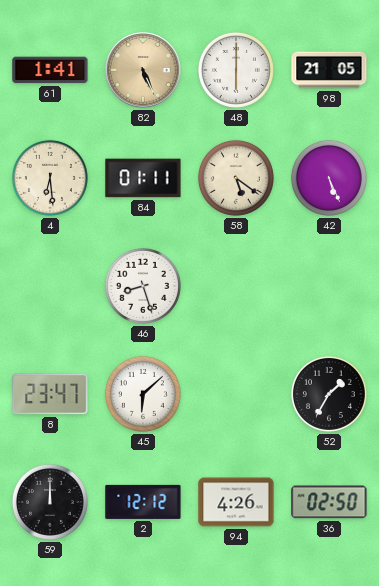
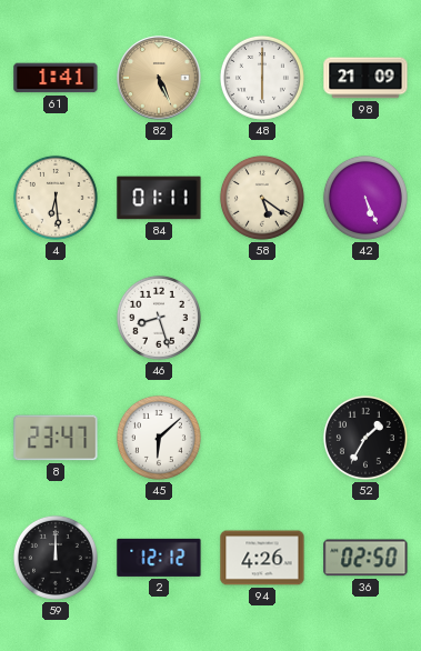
98: 21:05 -> 21:09 (365, 78)
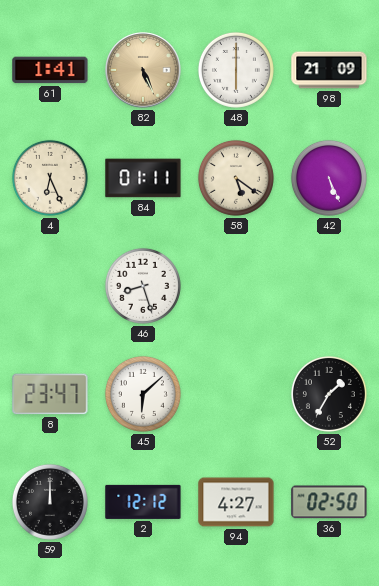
4: 6:29 -> 6:26 (50, 178)
94: 4:26 -> 4:27 (236, 502)
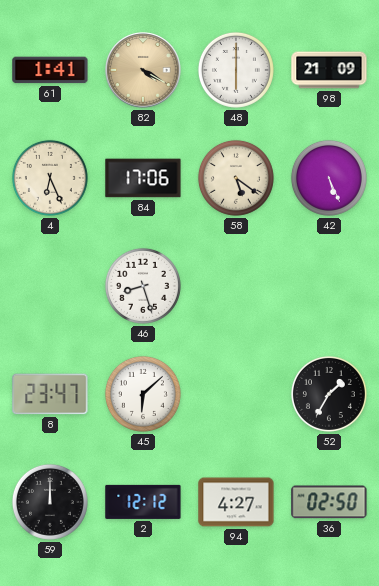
82: 5:26 -> 4:20 (143, 70)
84: 01:11 -> 17:06 (143, 178)
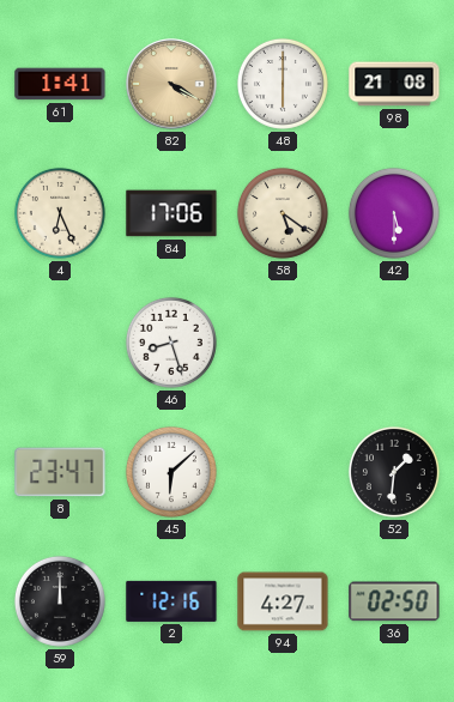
98: 21:09 -> 21:08 (394, 84)
42: 5:26 -> 5:30 (394, 213)
52: 1:35 -> 1:31 (394, 472)
2: 12:12 -> 12:16 (171, 601)
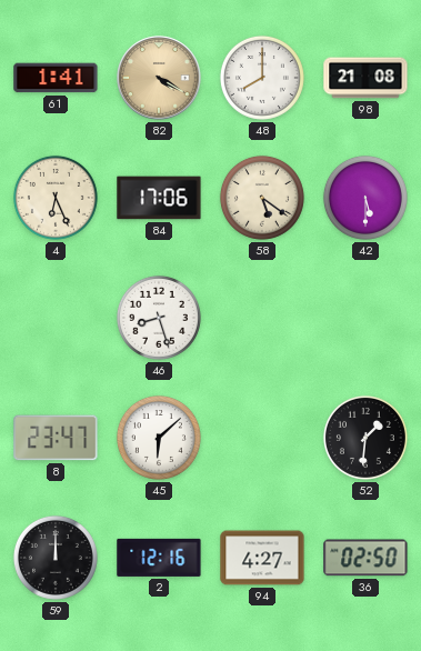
48: 6:00 -> 8:00 (262, 78)
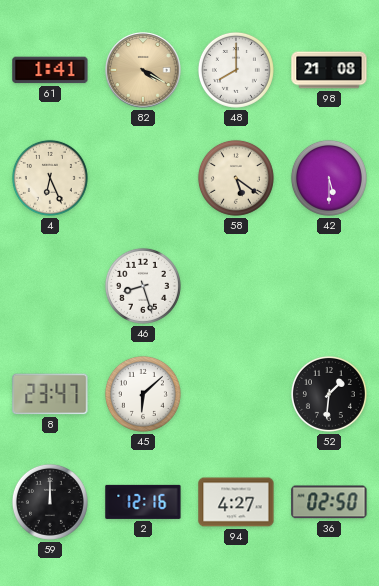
84: 17:06 -> none (159, 198)
